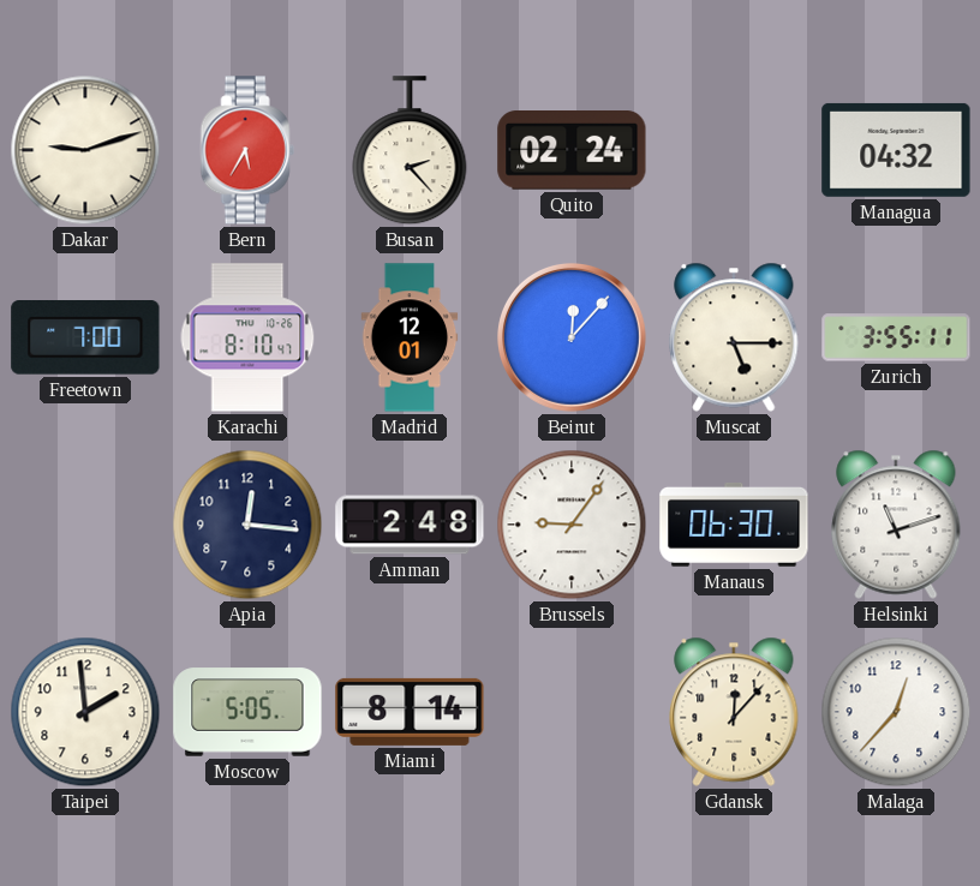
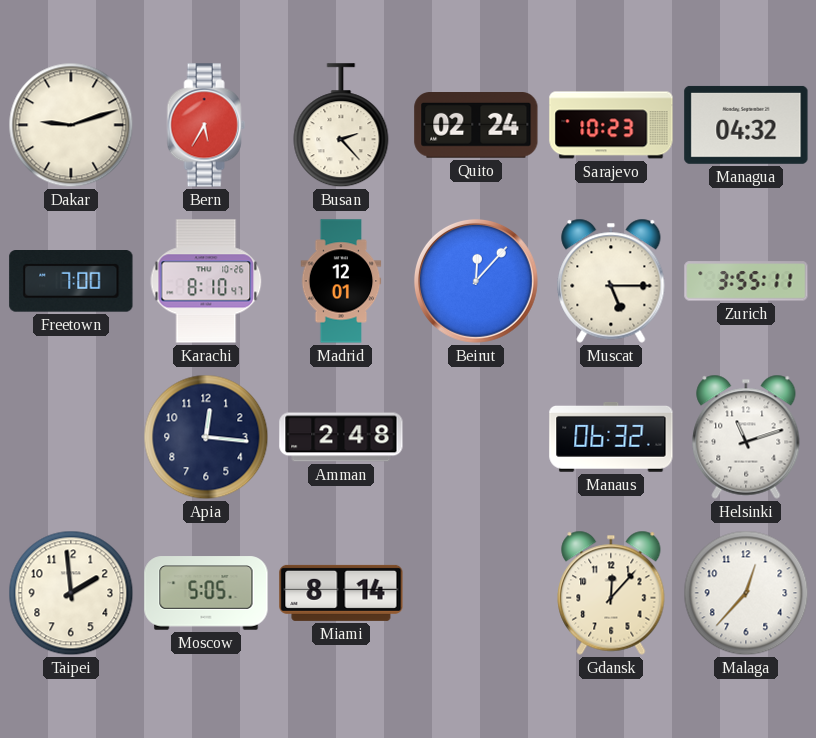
Sarajevo: none -> 10:23 (611, 125)
Brussels: 9:06 -> none (572, 525)
Manaus: 06:30 -> 06:32 (611, 437)
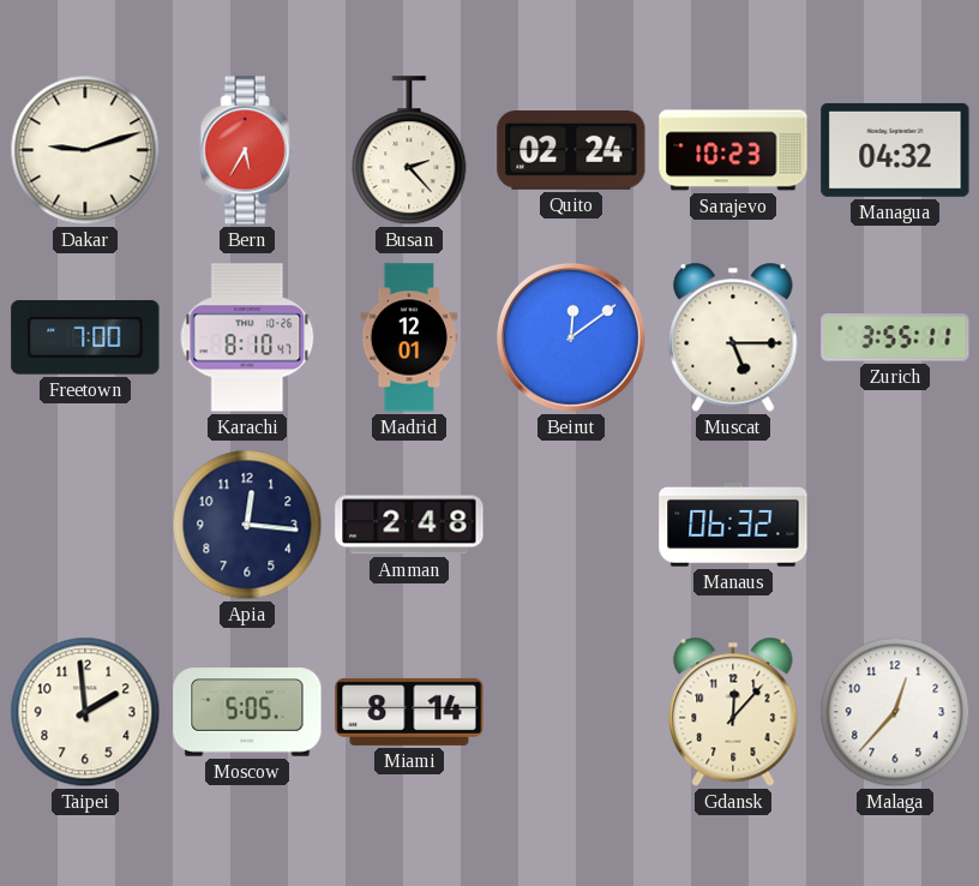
Beirut: 12:07 -> 12:09 (571, 337)
Helsinki: 11:12 -> none (746, 437)
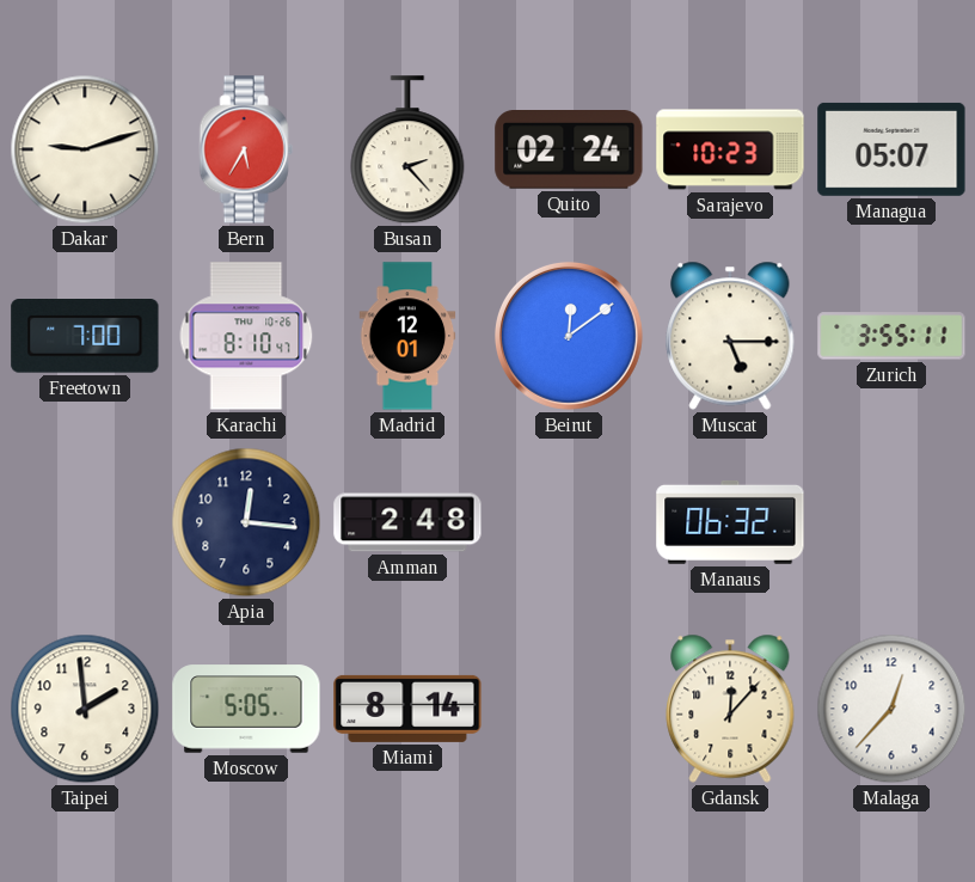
Managua: 04:32 -> 05:07 (891, 149)
